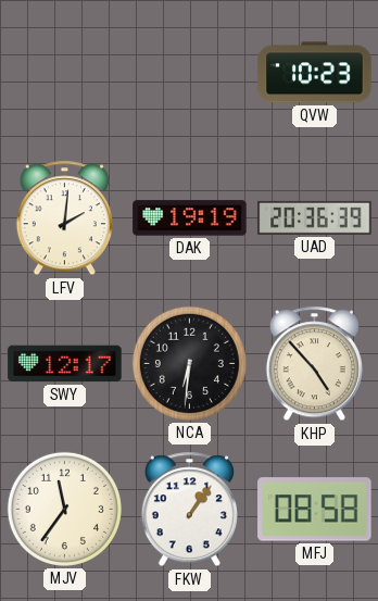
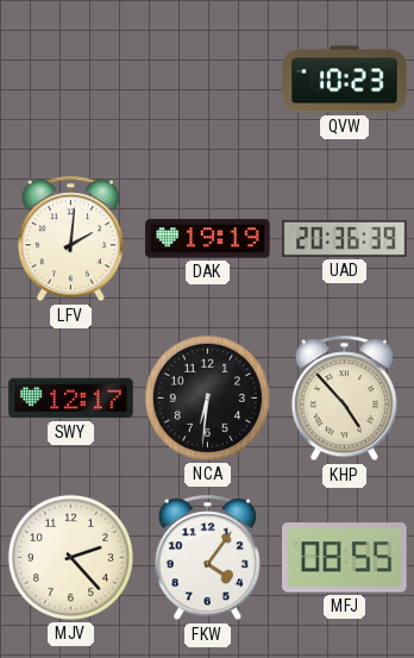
MJV: 11:36 -> 2:23 (70, 557)
FKW: 1:06 -> 4:06 (207, 558)
MFJ: 08:58 -> 08:55 (345, 558)
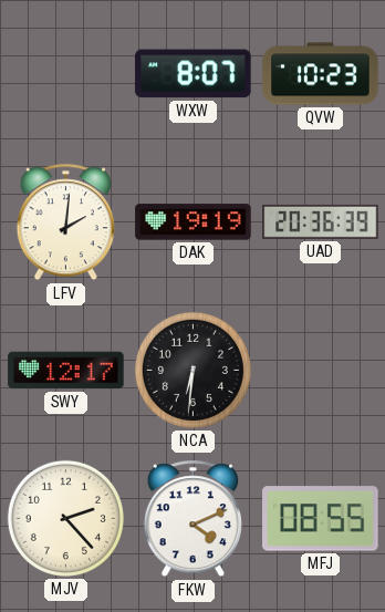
WXW: none -> 8:07 (194, 74)
KHP: 4:53 -> none (344, 399)
FKW: 4:06 -> 4:11 (192, 519)
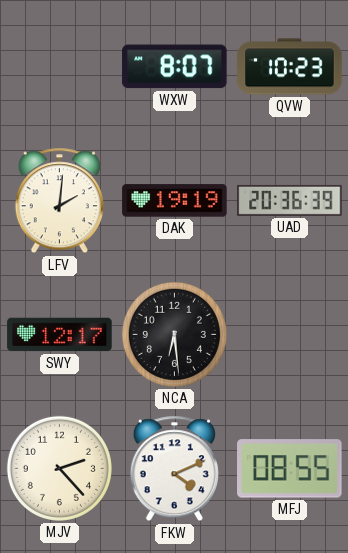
NCA: 6:31 -> 6:29 (174, 334)
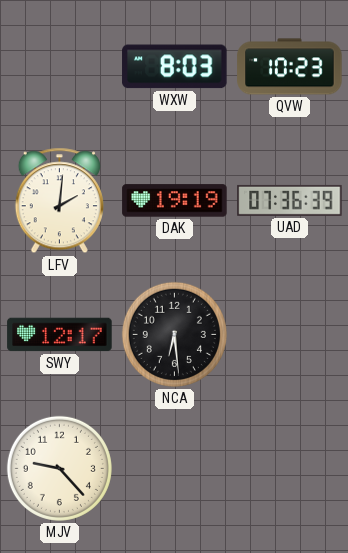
WXW: 8:07 -> 8:03 (175, 67)
UAD: 20:36 -> 07:36 (290, 200)
MJV: 2:23 -> 9:23 (59, 468)
FKW: 4:11 -> none (174, 469)
MFJ: 08:55 -> none (290, 469)
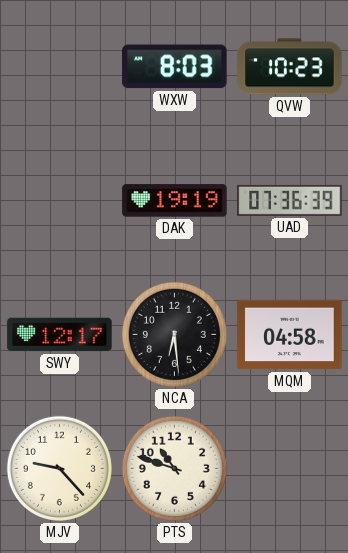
LFV: 2:01 -> none (59, 201)
MQM: none -> 04:58 (290, 335)
PTS: none -> 10:48 (174, 468)
